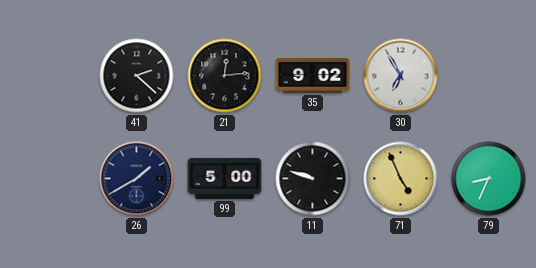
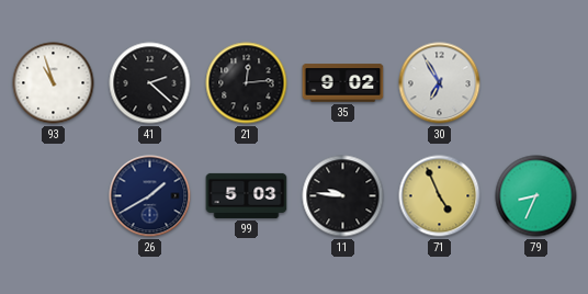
93: none -> 10:57 (54, 83)
99: 5:00 -> 5:03 (247, 195)
11: 9:48 -> 9:46 (343, 196)
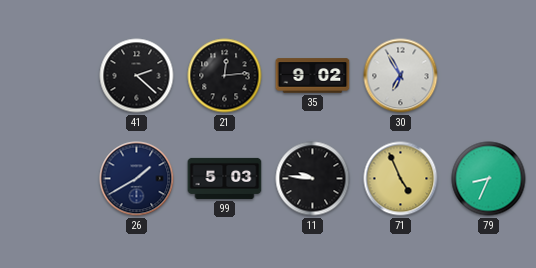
93: 10:57 -> none (54, 83)
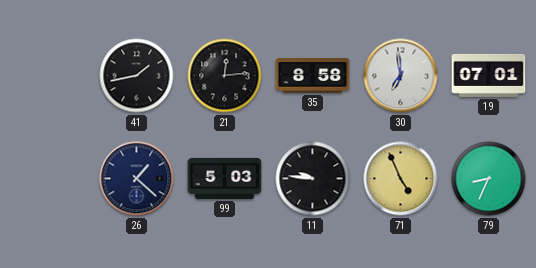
41: 2:22 -> 1:43 (137, 76)
35: 9:02 -> 8:58 (313, 76)
30: 6:55 -> 6:59 (401, 76)
19: none -> 07:01 (489, 75)
26: 1:40 -> 1:22 (137, 179)
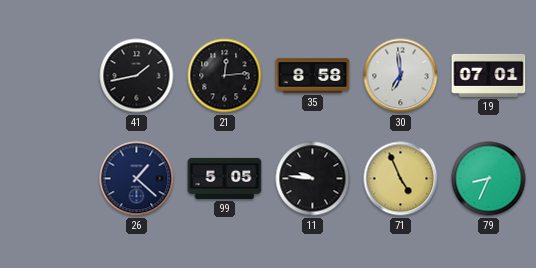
99: 5:03 -> 5:05 (225, 178)
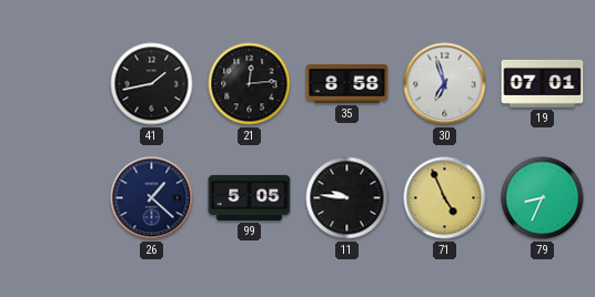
30: 6:59 -> 6:57 (445, 84)
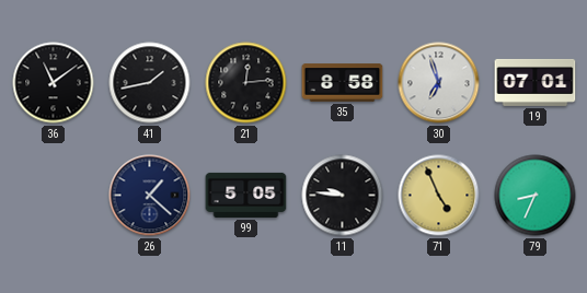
36: none -> 11:09 (54, 83)
